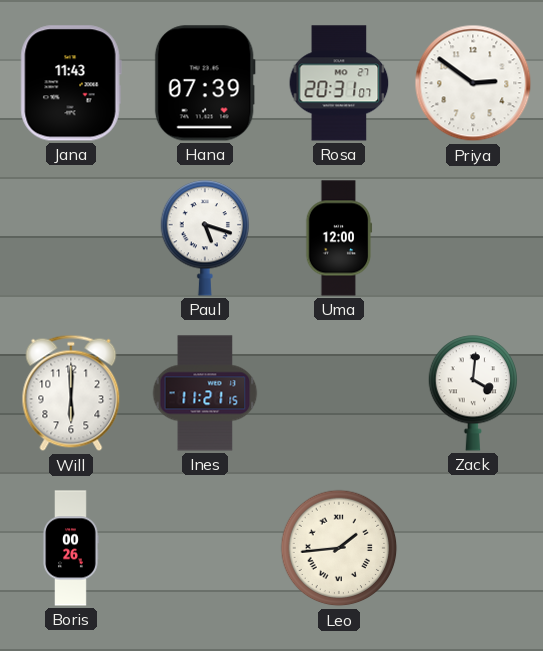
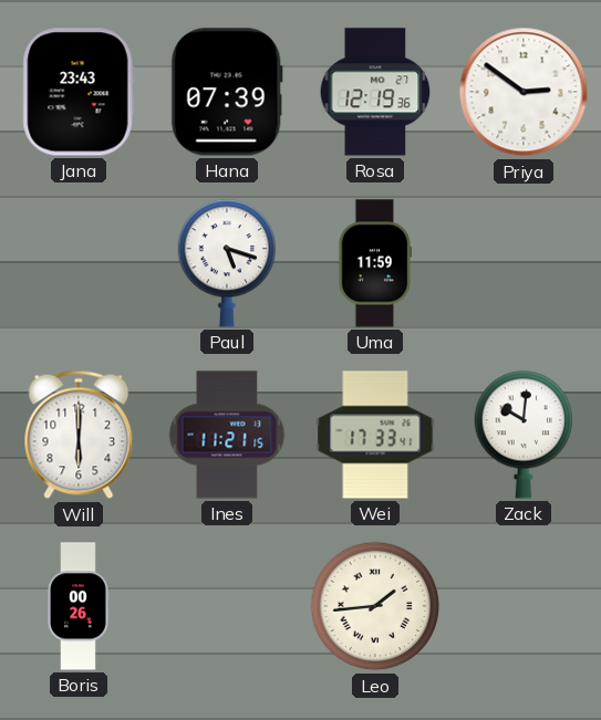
Jana: 11:43 -> 23:43 (79, 92)
Rosa: 20:31 -> 12:19 (375, 92)
Uma: 12:00 -> 11:59 (375, 263)
Wei: none -> 17:33 (375, 435)
Zack: 4:01 -> 10:01 (524, 435)
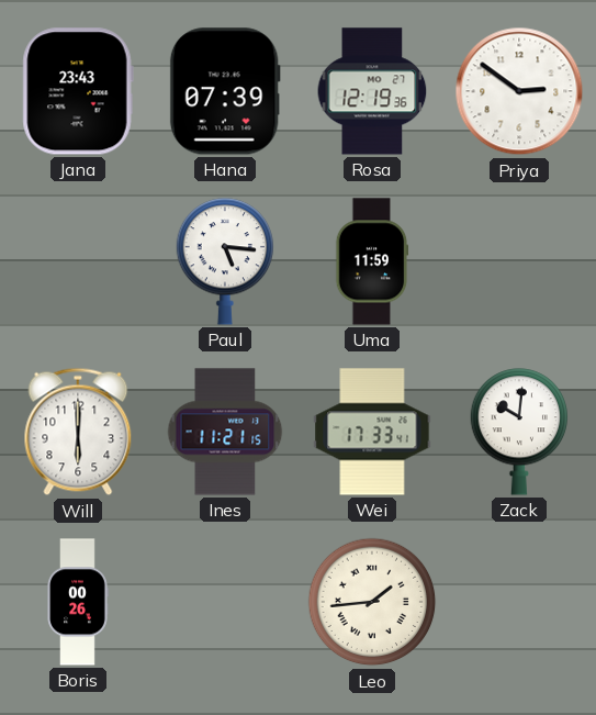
Paul: 5:18 -> 5:16 (225, 261)
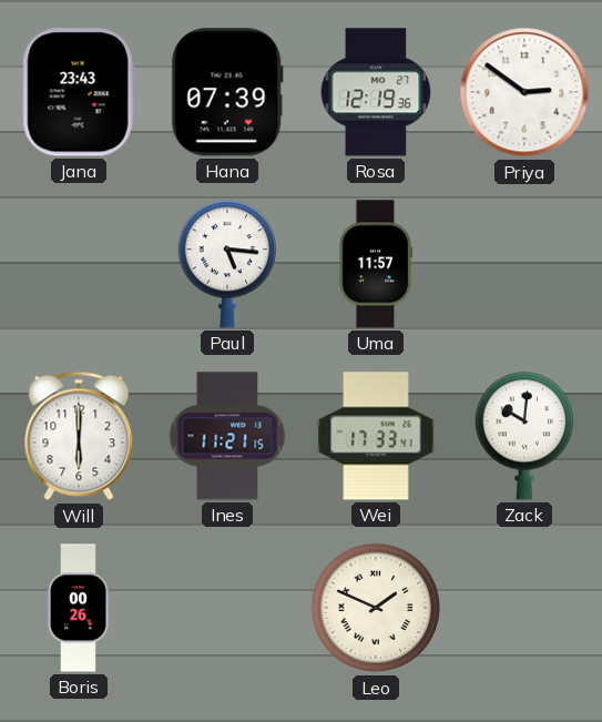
Uma: 11:59 -> 11:57 (376, 264)
Leo: 1:44 -> 1:49 (376, 608)
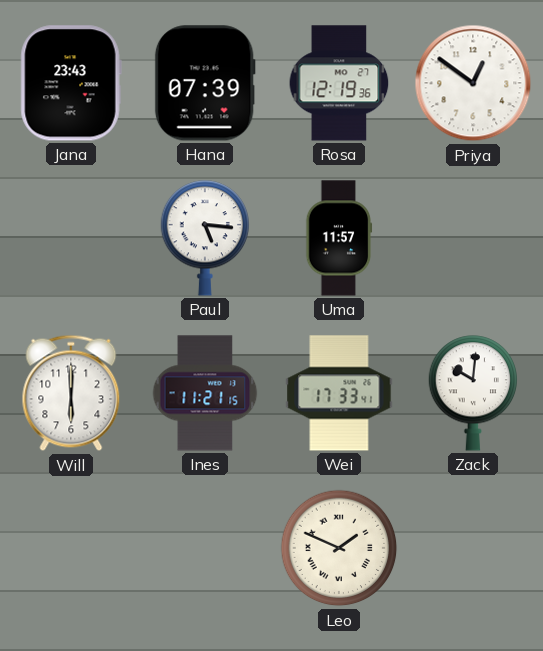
Priya: 2:51 -> 12:51 (473, 83)
Boris: 00:26 -> none (79, 608)
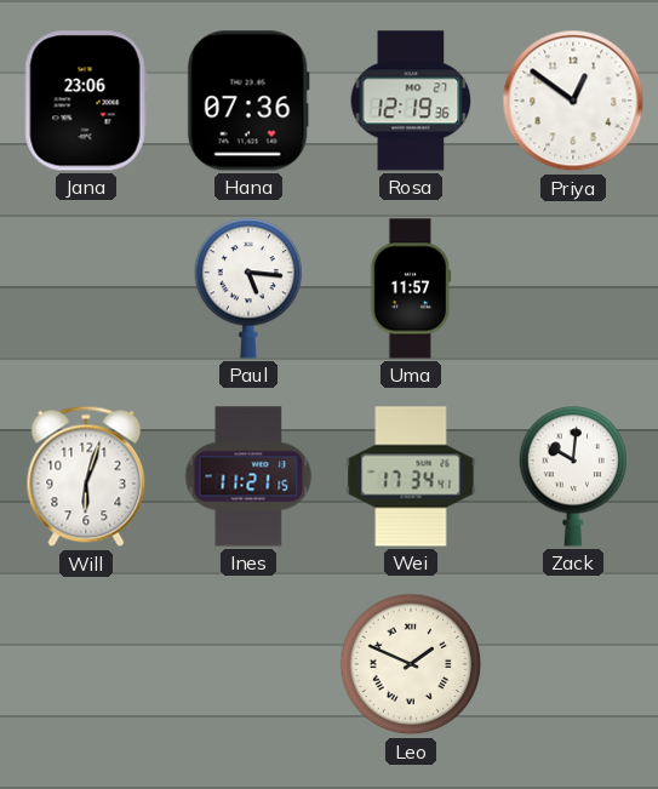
Jana: 23:43 -> 23:06 (86, 101)
Hana: 07:39 -> 07:36 (248, 101)
Will: 6:00 -> 6:03 (86, 476)
Wei: 17:33 -> 17:34 (411, 476)
